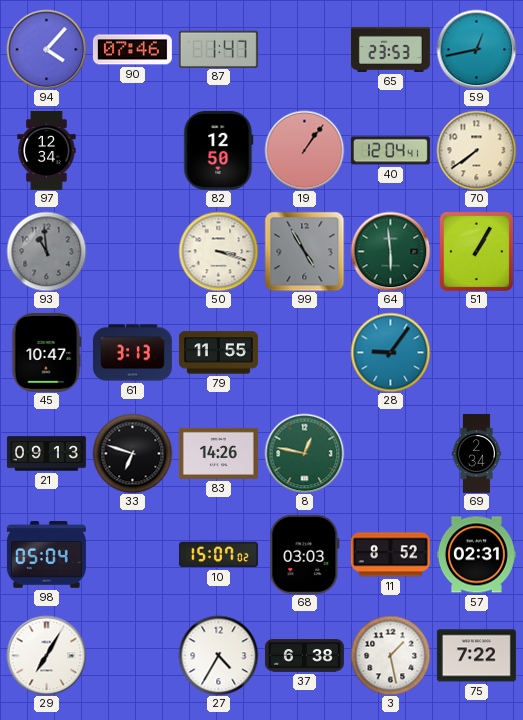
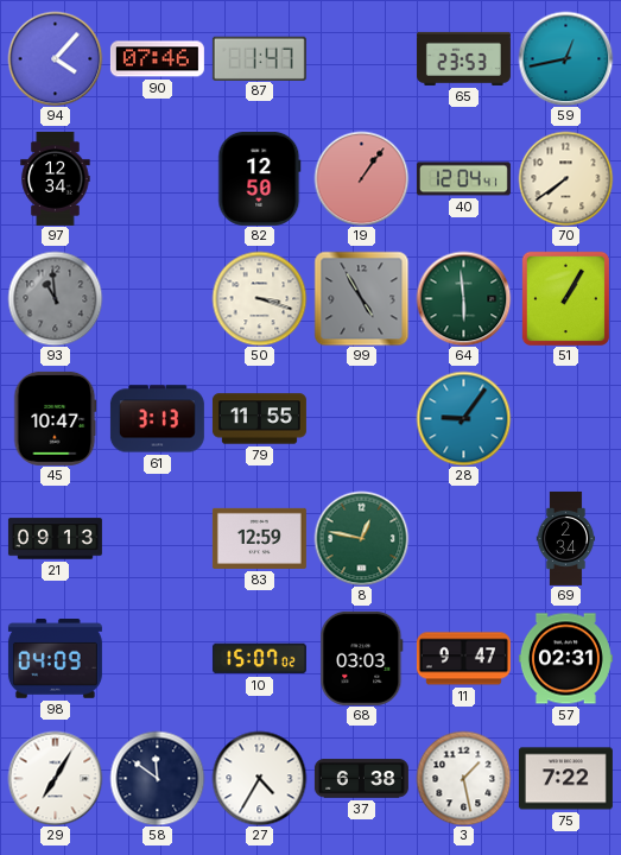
33: 6:48 -> none (132, 453)
83: 14:26 -> 12:59 (259, 538)
98: 05:04 -> 04:09 (55, 659)
11: 8:52 -> 9:47 (463, 659)
58: none -> 11:51 (157, 778)
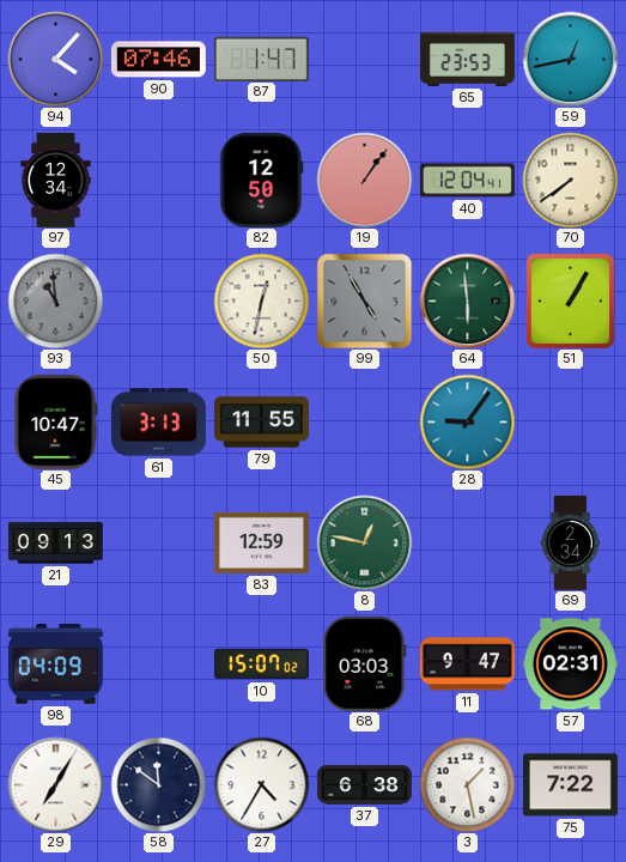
50: 3:18 -> 12:32 (261, 301)
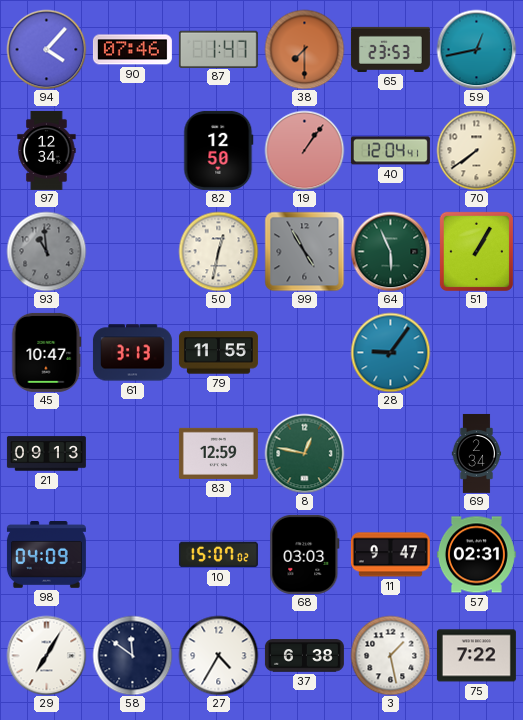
38: none -> 7:30 (304, 49)
64: 5:59 -> 5:56 (390, 251)
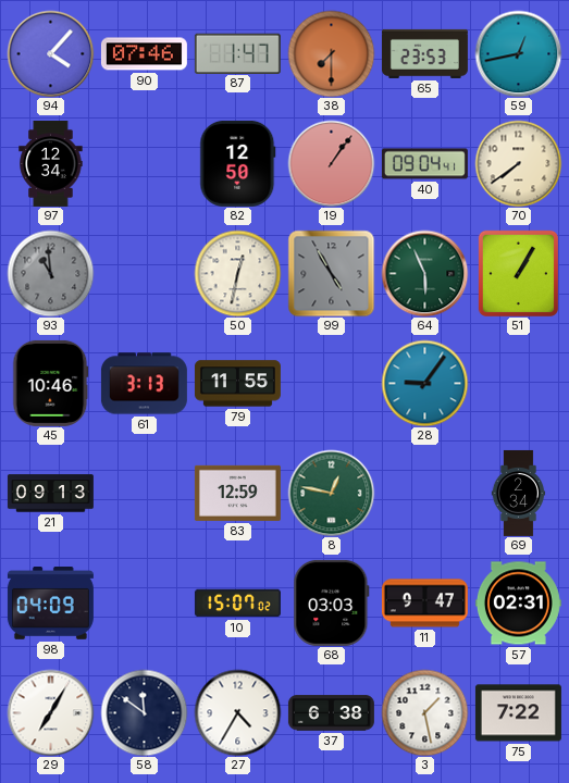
40: 12:04 -> 09:04 (424, 164)
45: 10:47 -> 10:46 (51, 383)
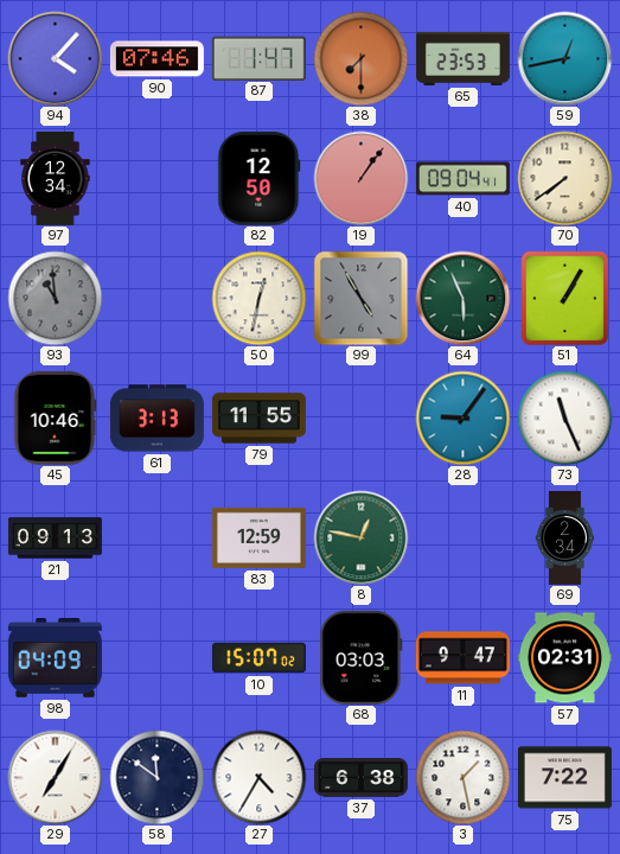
73: none -> 11:26 (564, 418)
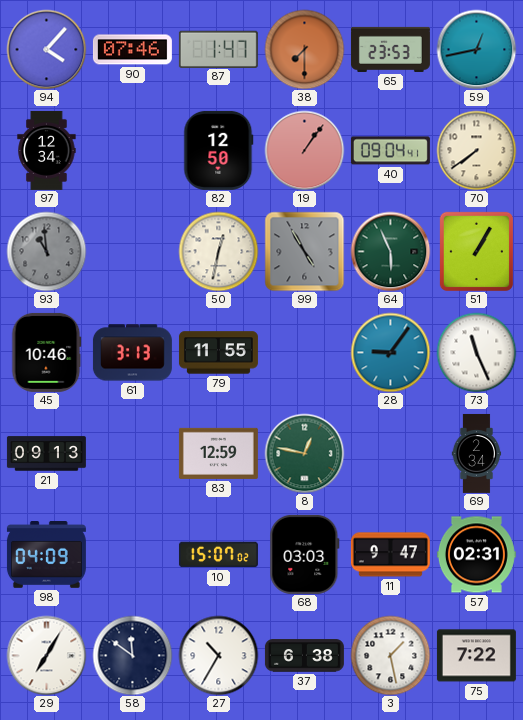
27: 4:35 -> 10:35 (218, 655)
